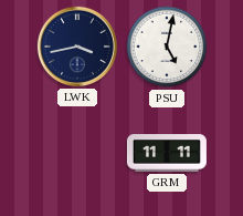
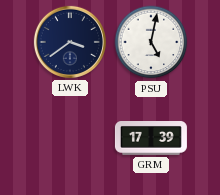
LWK: 3:43 -> 3:39 (70, 42)
GRM: 11:11 -> 17:39 (151, 139)
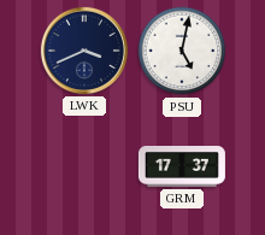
LWK: 3:39 -> 3:41 (84, 51)
GRM: 17:39 -> 17:37 (182, 168)
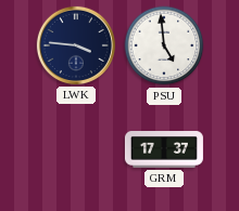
LWK: 3:41 -> 3:46 (76, 45)
PSU: 5:02 -> 4:59 (164, 45)
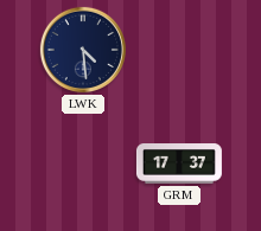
LWK: 3:46 -> 4:29 (83, 50)
PSU: 4:59 -> none (164, 45)
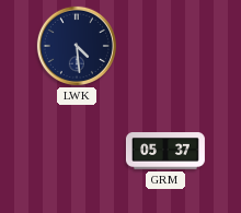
GRM: 17:37 -> 05:37 (165, 152)
